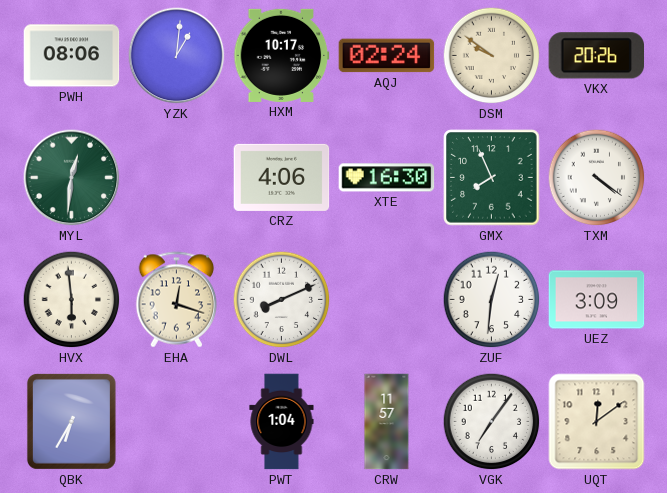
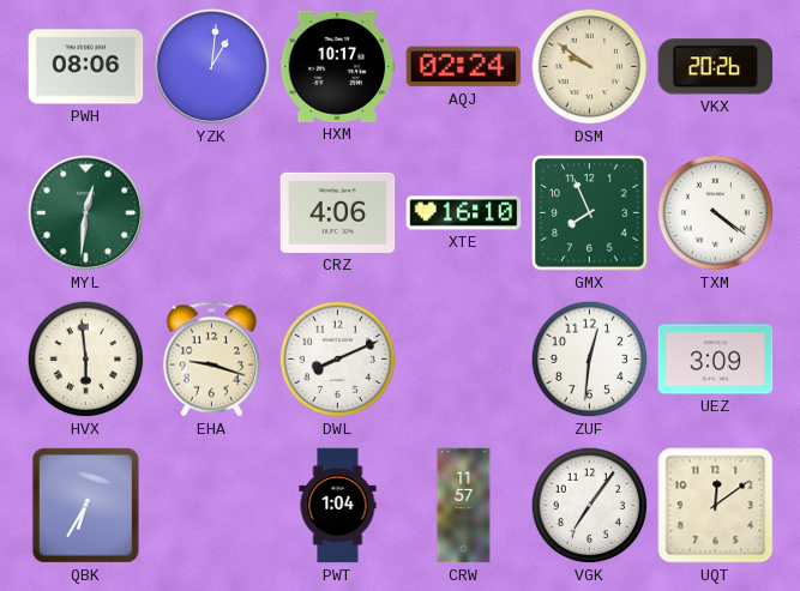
XTE: 16:30 -> 16:10 (464, 213)
EHA: 12:18 -> 9:18 (212, 360)
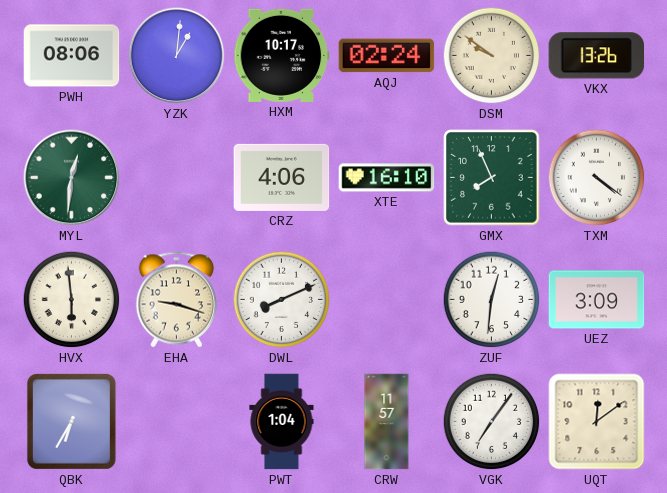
VKX: 20:26 -> 13:26 (596, 56)
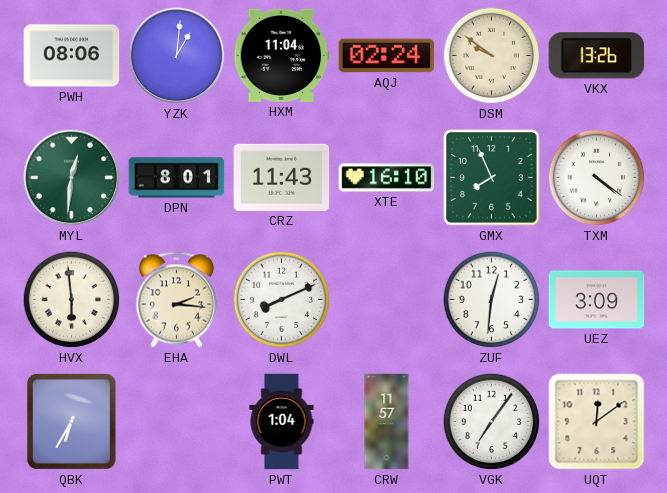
HXM: 10:17 -> 11:04 (282, 55)
DPN: none -> 8:01 (177, 178)
CRZ: 4:06 -> 11:43 (282, 177)
EHA: 9:18 -> 2:16 (177, 300)
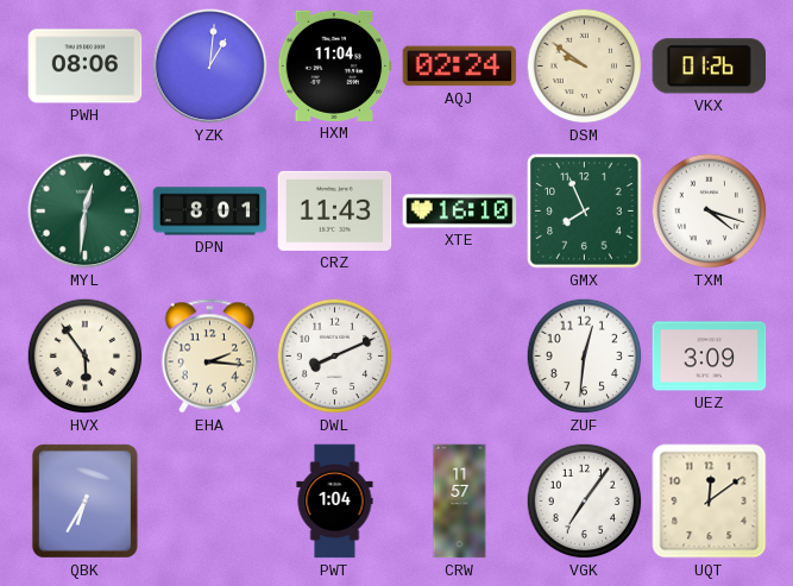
VKX: 13:26 -> 01:26 (709, 67)
TXM: 4:21 -> 4:18 (710, 212)
HVX: 5:59 -> 5:54 (86, 357)
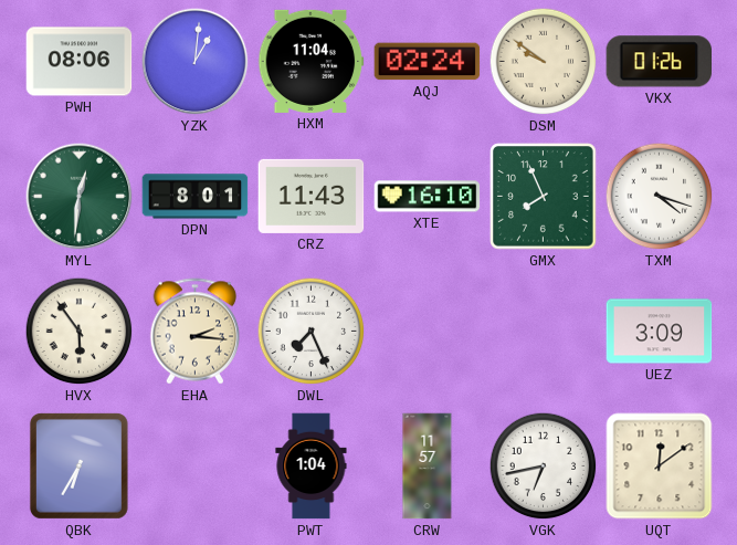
DWL: 8:11 -> 7:26 (312, 332)
ZUF: 12:31 -> none (585, 357)
VGK: 7:06 -> 6:43 (544, 467)
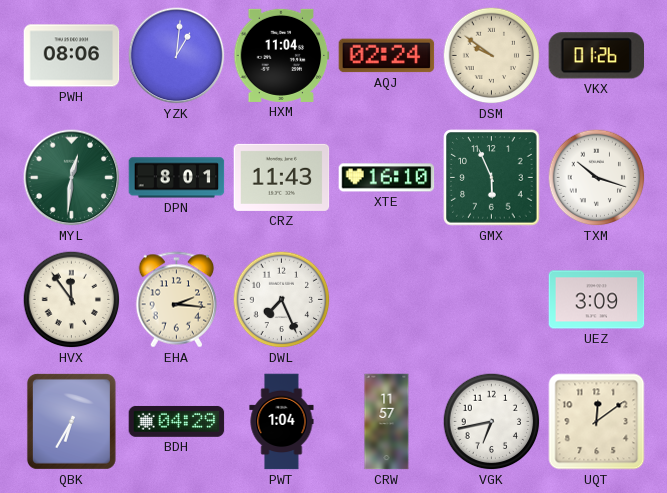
GMX: 7:56 -> 5:56 (492, 178)
TXM: 4:18 -> 10:18 (597, 178)
HVX: 5:54 -> 11:54 (72, 300)
BDH: none -> 04:29 (177, 421)
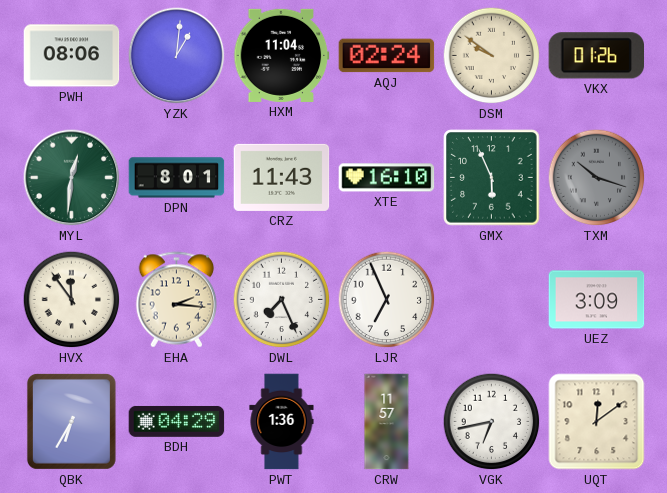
TXM dial: white -> grey (597, 178)
LJR: none -> 6:56 (387, 300)
PWT: 1:04 -> 1:36 (282, 422)
